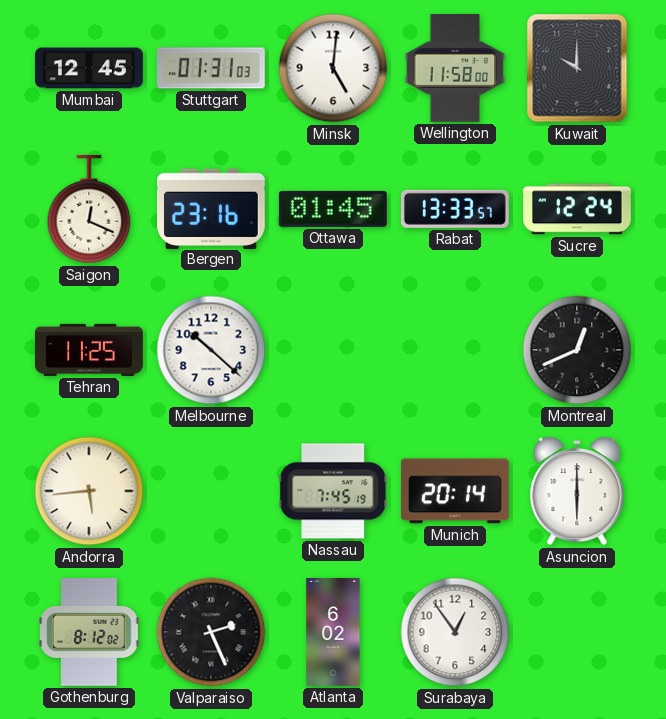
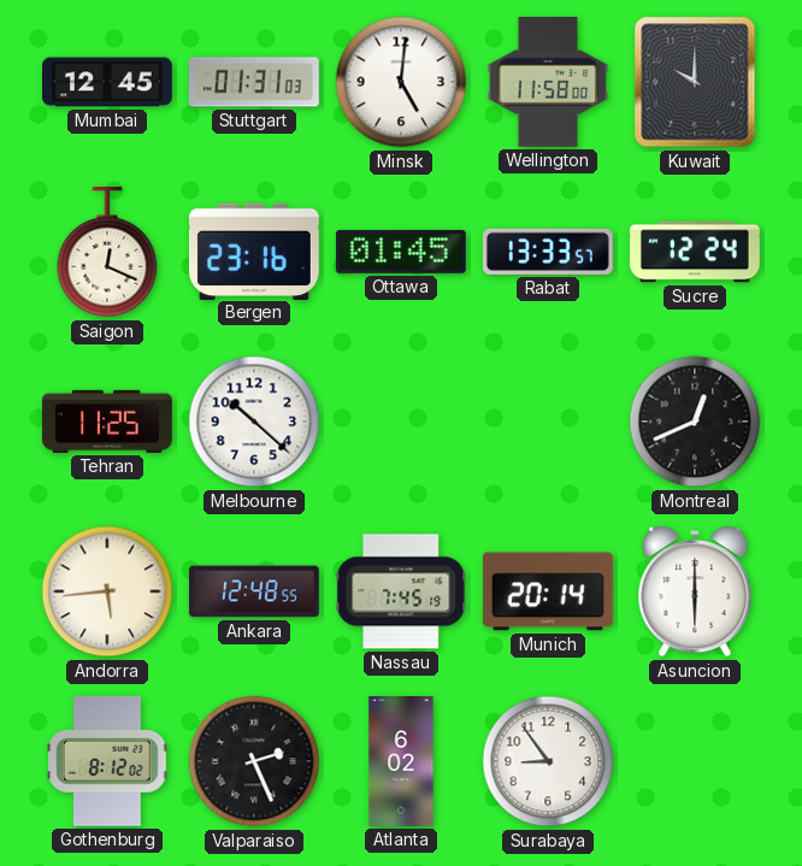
Ankara: none -> 12:48 (254, 591)
Surabaya: 12:54 -> 8:54 (548, 761)
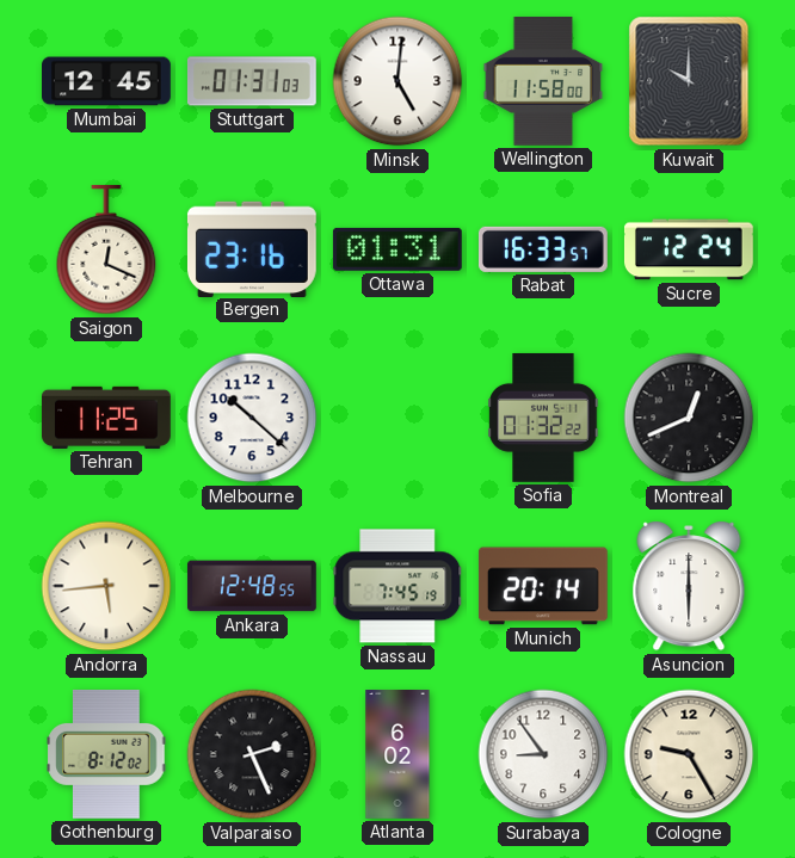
Ottawa: 01:45 -> 01:31 (397, 249)
Rabat: 13:33 -> 16:33 (543, 249)
Sofia: none -> 01:32 (543, 418)
Cologne: none -> 9:25 (689, 754)
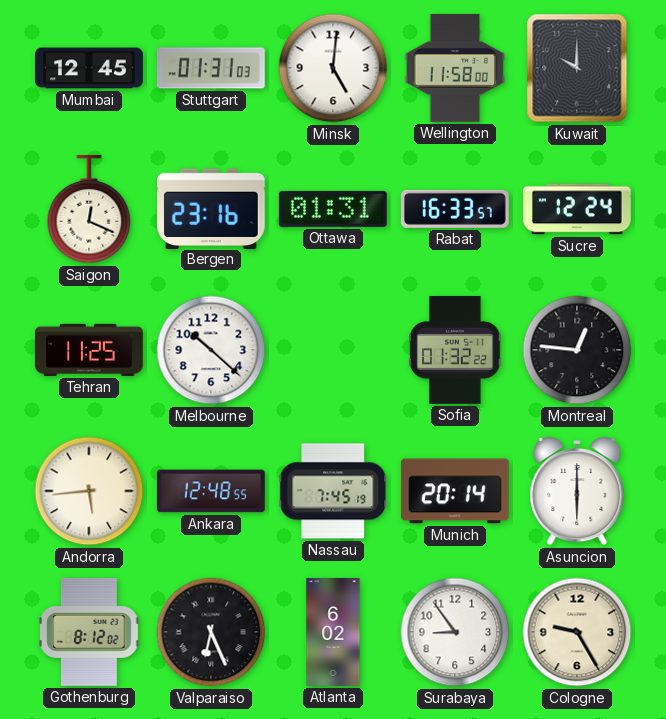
Montreal: 12:41 -> 12:46 (577, 350)
Valparaiso: 2:26 -> 6:26 (211, 632)
